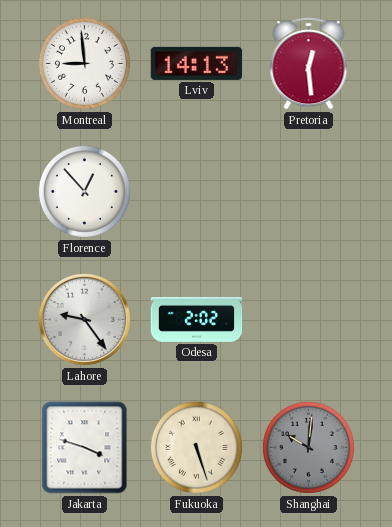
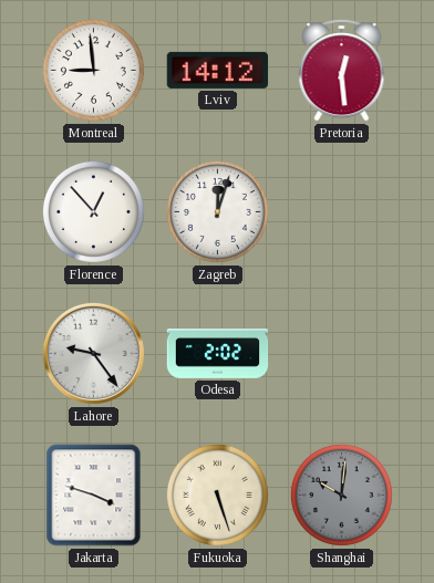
Lviv: 14:13 -> 14:12 (218, 70)
Zagreb: none -> 12:03 (217, 211)
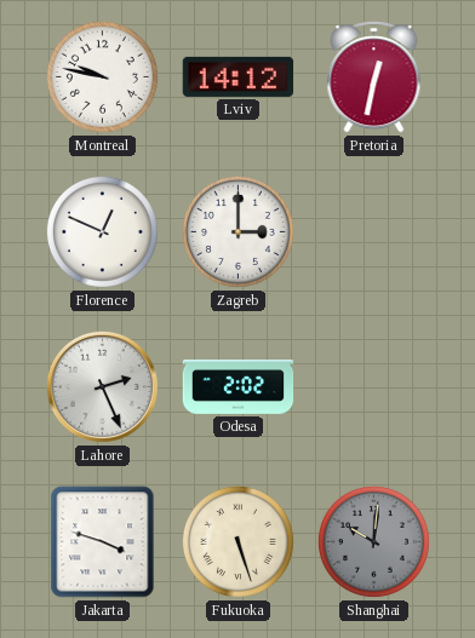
Montreal: 8:59 -> 9:47 (102, 76)
Pretoria: 12:29 -> 12:32 (374, 77)
Florence: 12:53 -> 12:49 (102, 231)
Zagreb: 12:03 -> 3:00 (237, 231)
Lahore: 9:24 -> 2:26 (102, 386)
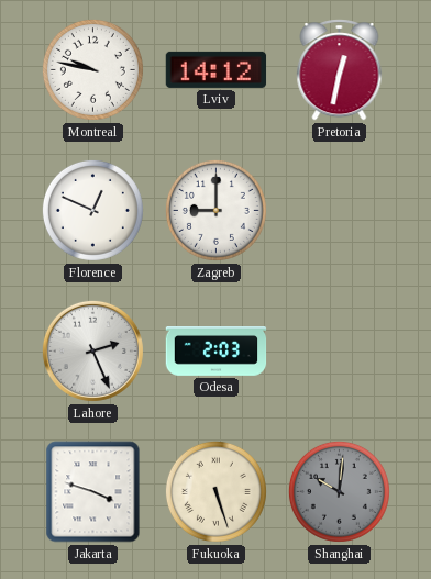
Zagreb: 3:00 -> 9:00 (215, 210)
Odesa: 2:02 -> 2:03 (217, 352)
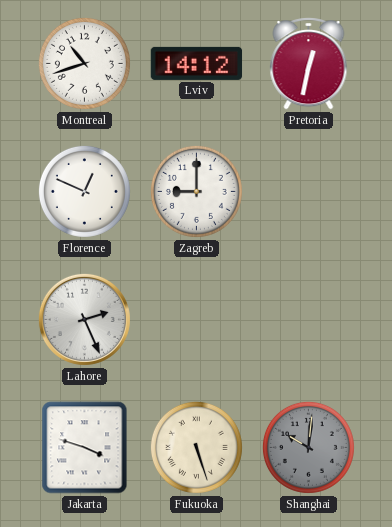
Montreal: 9:47 -> 10:42 (84, 63)
Odesa: 2:03 -> none (217, 352)
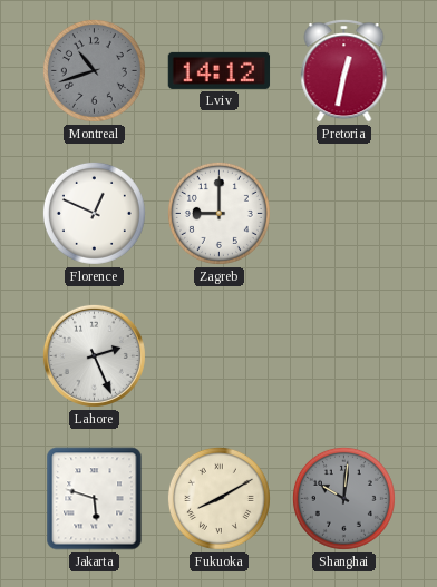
Montreal dial: white -> grey (94, 70)
Jakarta: 3:48 -> 5:48 (95, 499)
Fukuoka: 5:27 -> 8:10 (219, 498)
